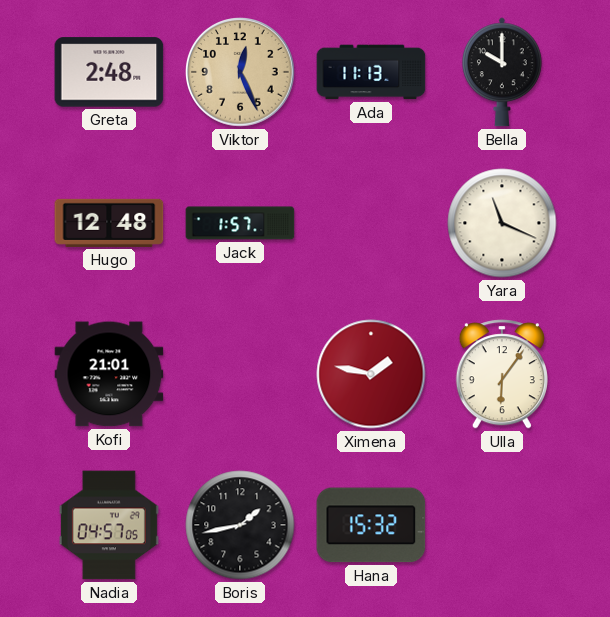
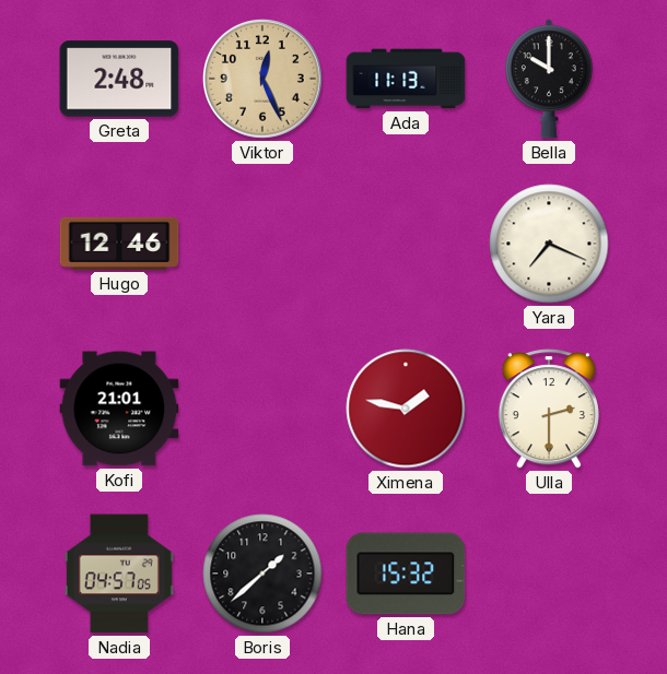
Hugo: 12:48 -> 12:46 (119, 244)
Jack: 1:57 -> none (240, 223)
Yara: 11:19 -> 7:19 (549, 244)
Ulla: 6:06 -> 2:30 (549, 409)
Boris: 1:43 -> 1:38 (262, 574)
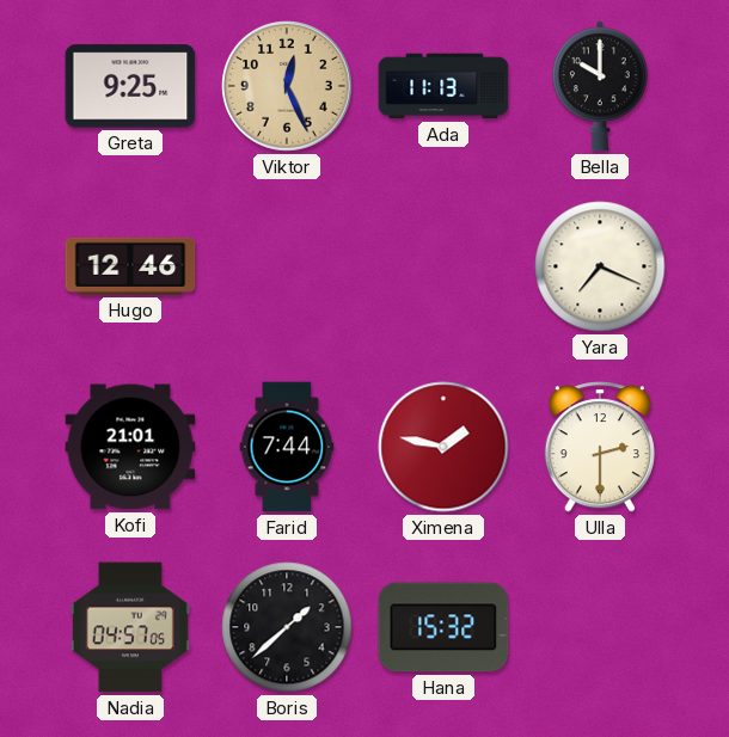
Greta: 2:48 -> 9:25 (130, 86)
Farid: none -> 7:44 (287, 447)
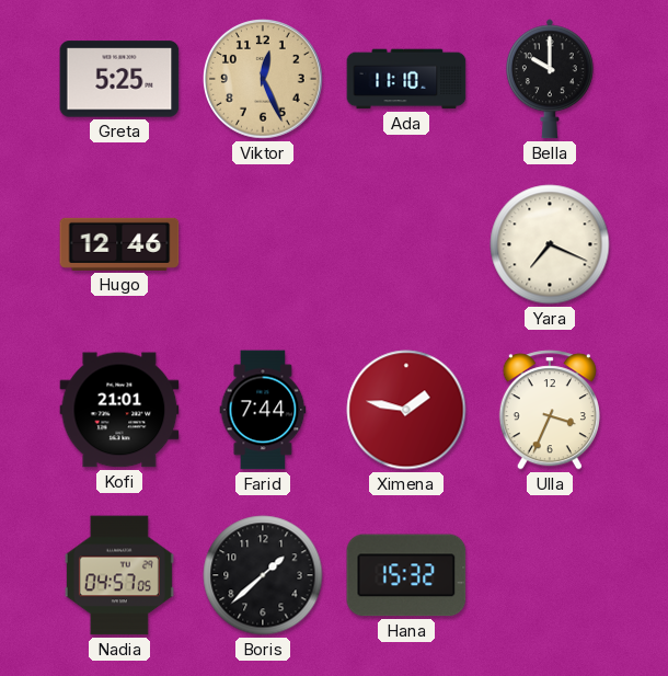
Greta: 9:25 -> 5:25 (119, 79)
Ada: 11:13 -> 11:10 (406, 79)
Ulla: 2:30 -> 3:34 (550, 410)
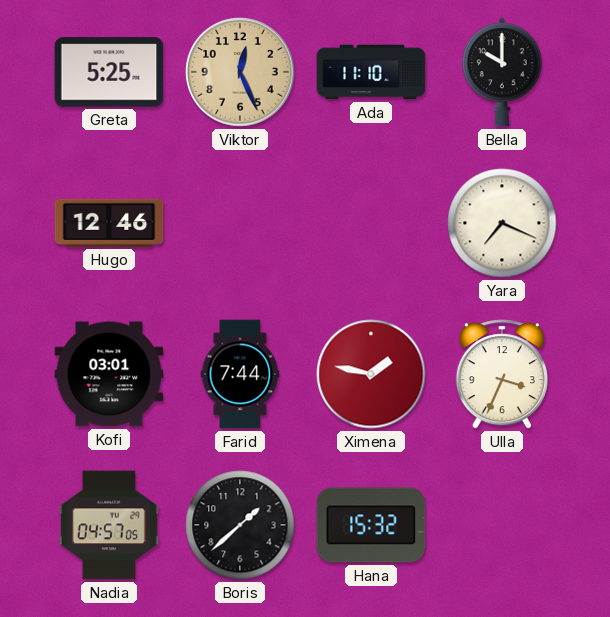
Kofi: 21:01 -> 03:01 (109, 374)
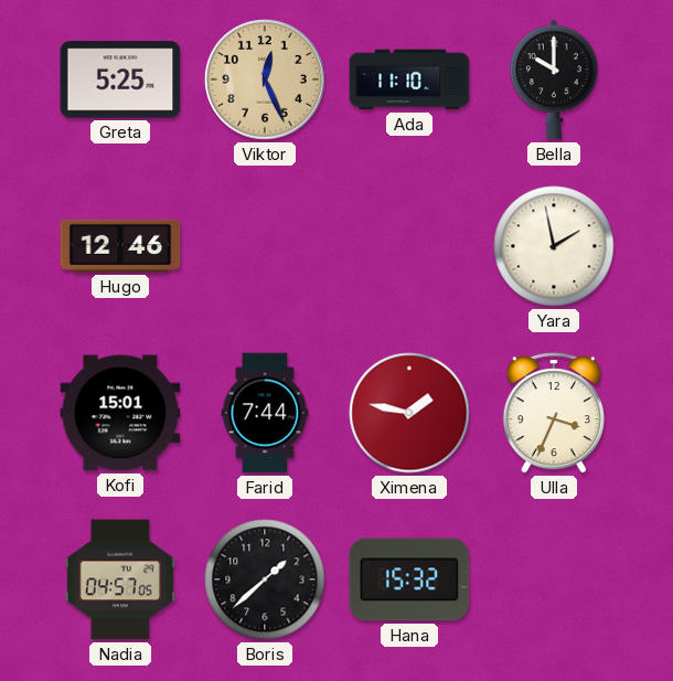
Yara: 7:19 -> 1:58 (554, 246)
Kofi: 03:01 -> 15:01 (120, 413)
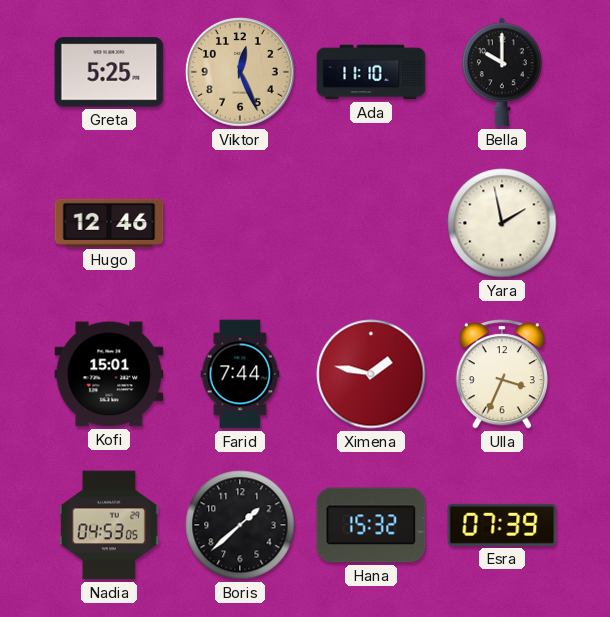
Nadia: 04:57 -> 04:53 (109, 525)
Esra: none -> 07:39 (502, 525)
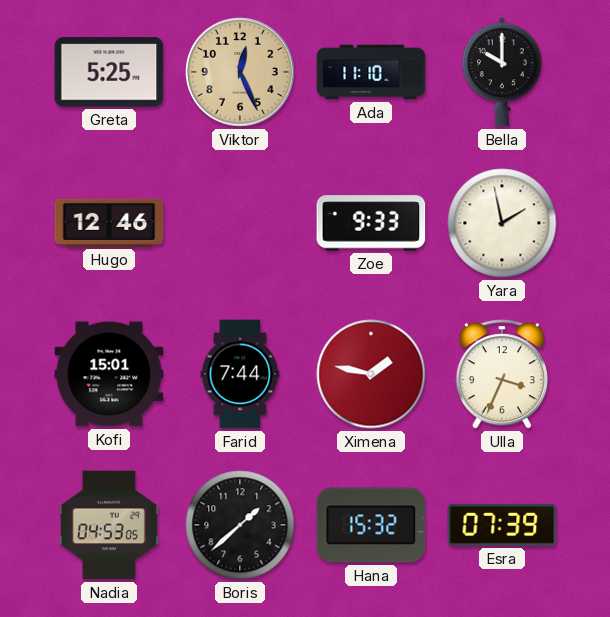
Zoe: none -> 9:33 (371, 223)
